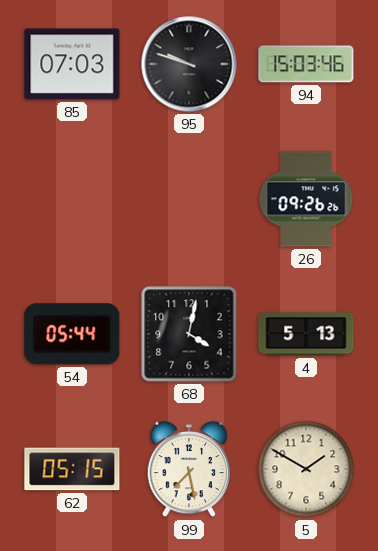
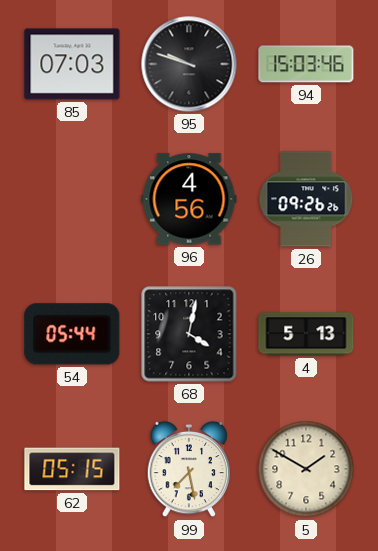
96: none -> 4:56 (189, 199)
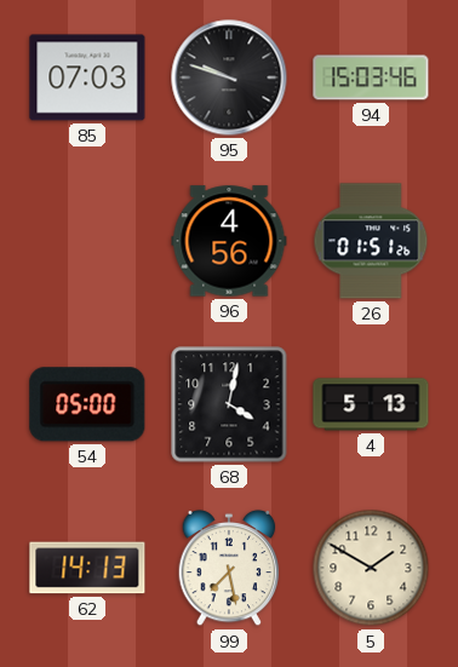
26: 09:26 -> 01:51 (371, 241)
54: 05:44 -> 05:00 (87, 404)
62: 05:15 -> 14:13 (87, 568)
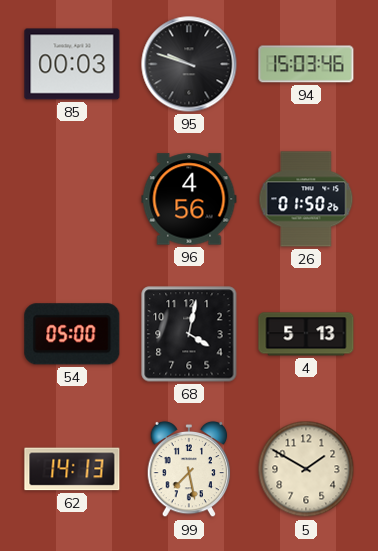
85: 07:03 -> 00:03 (72, 64)
26: 01:51 -> 01:50 (306, 199)
